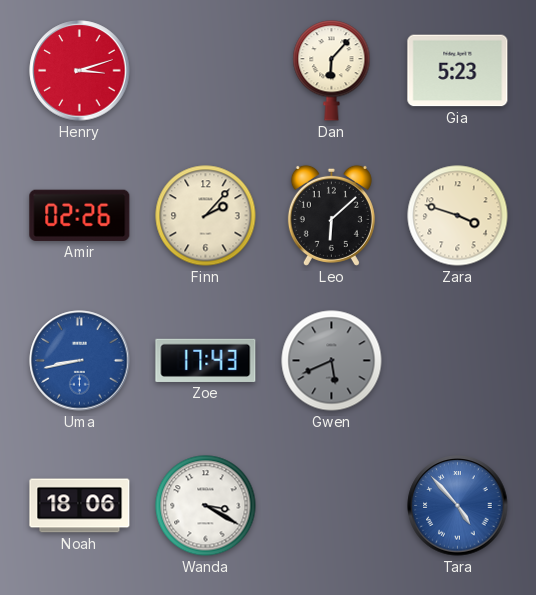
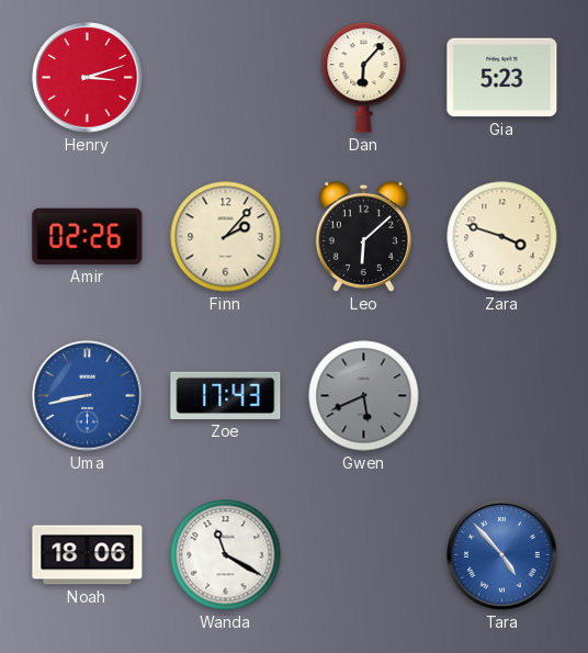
Wanda: 3:20 -> 11:20 (226, 555)
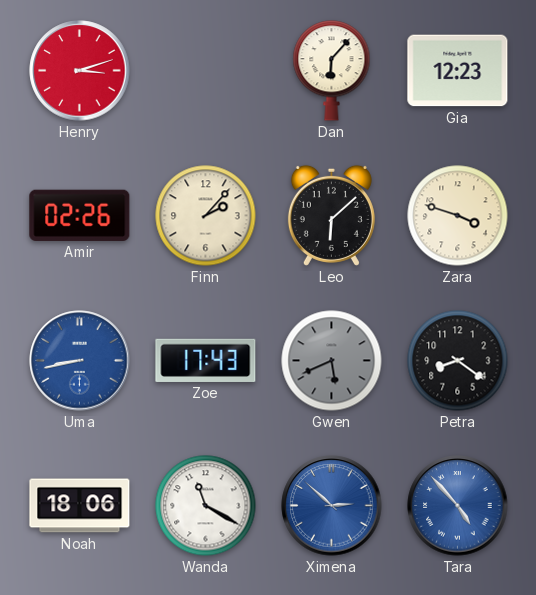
Gia: 5:23 -> 12:23 (458, 71)
Petra: none -> 8:21 (458, 361)
Ximena: none -> 2:52 (332, 506)
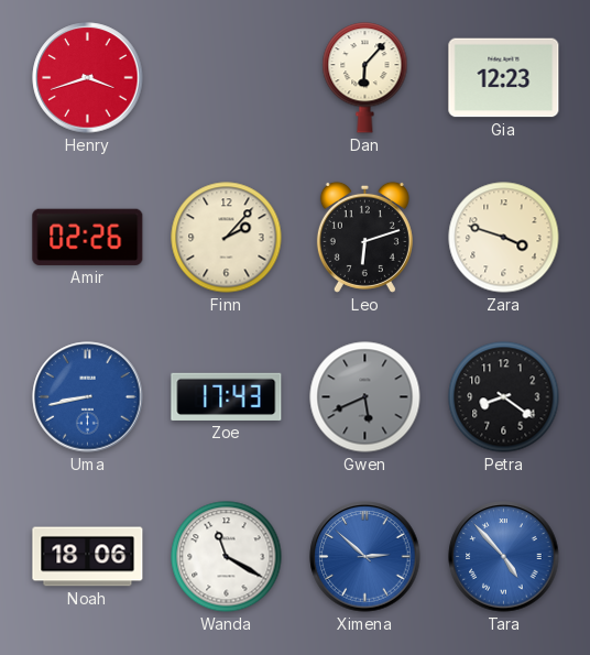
Henry: 3:12 -> 3:42 (88, 78)
Leo: 6:08 -> 6:12 (364, 237)
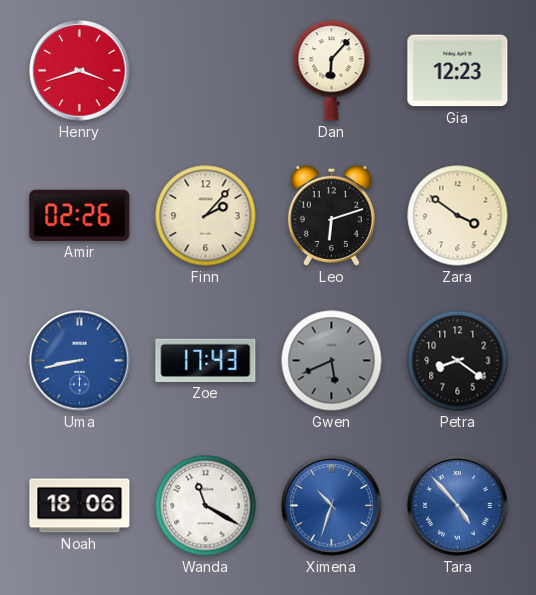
Zara: 3:48 -> 3:51 (458, 216)
Ximena: 2:52 -> 10:33 (332, 506)
